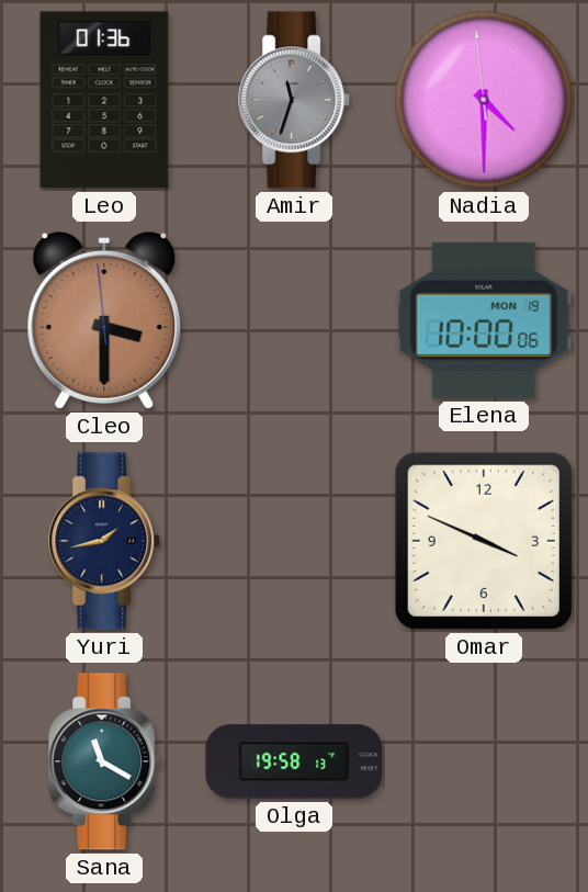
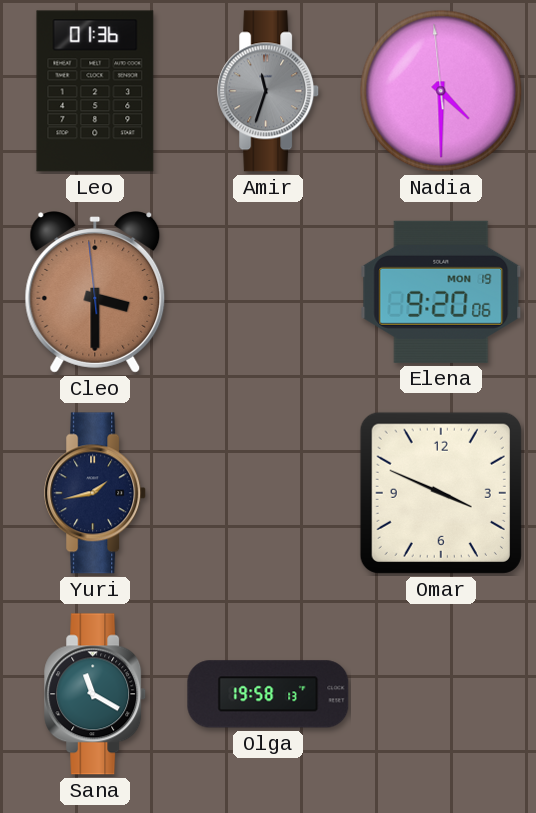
Elena: 10:00 -> 9:20 (441, 292)
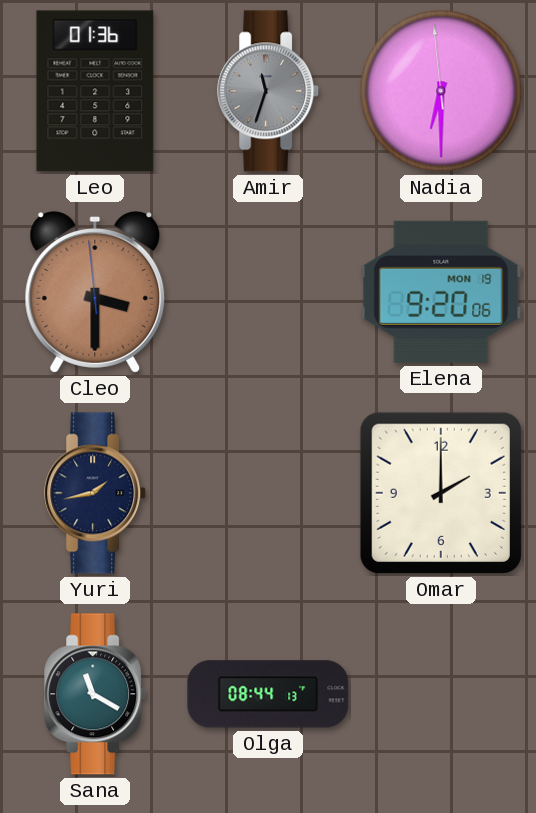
Nadia: 4:29 -> 6:29 (441, 91)
Omar: 3:49 -> 2:00 (441, 493)
Olga: 19:58 -> 08:44 (268, 694)
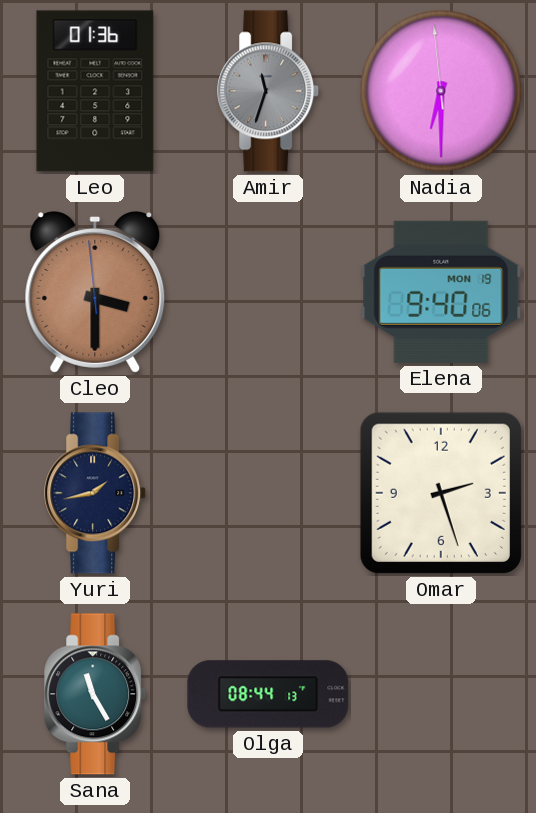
Elena: 9:20 -> 9:40 (441, 292)
Omar: 2:00 -> 2:27 (441, 493)
Sana: 11:20 -> 11:25 (96, 694)
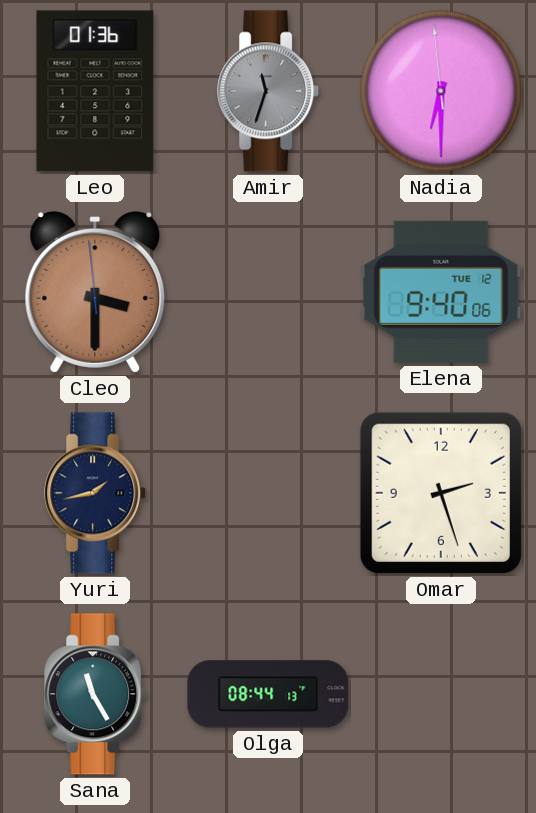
Elena date: MON 19 -> TUE 12 (441, 292)
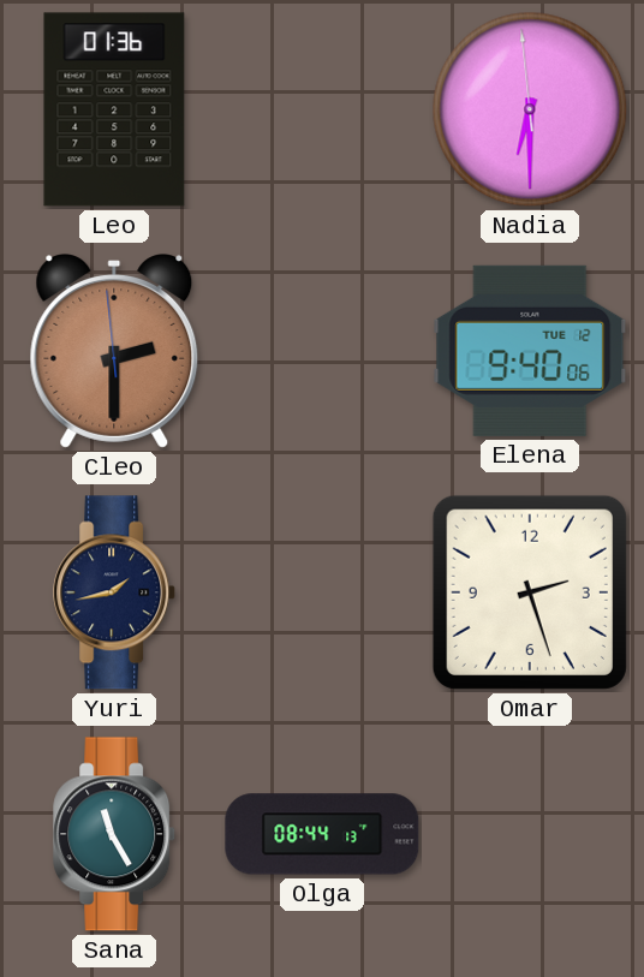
Amir: 11:33 -> none (269, 91)
Cleo: 3:29 -> 2:29 (114, 351)
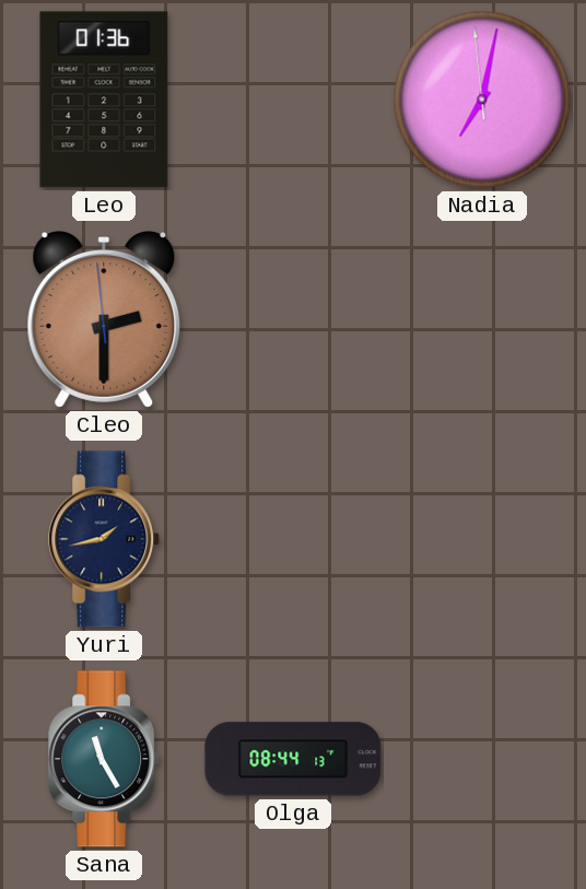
Nadia: 6:29 -> 7:01 (482, 100)
Elena: 9:40 -> none (530, 351)
Omar: 2:27 -> none (530, 592)
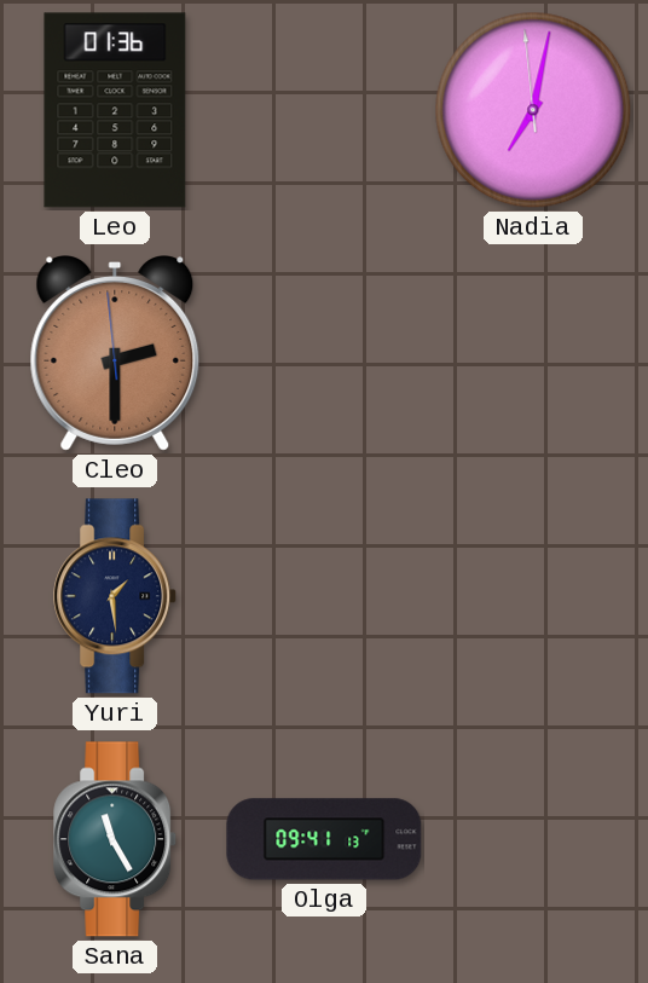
Yuri: 1:43 -> 1:29 (116, 596)
Olga: 08:44 -> 09:41 (324, 839)
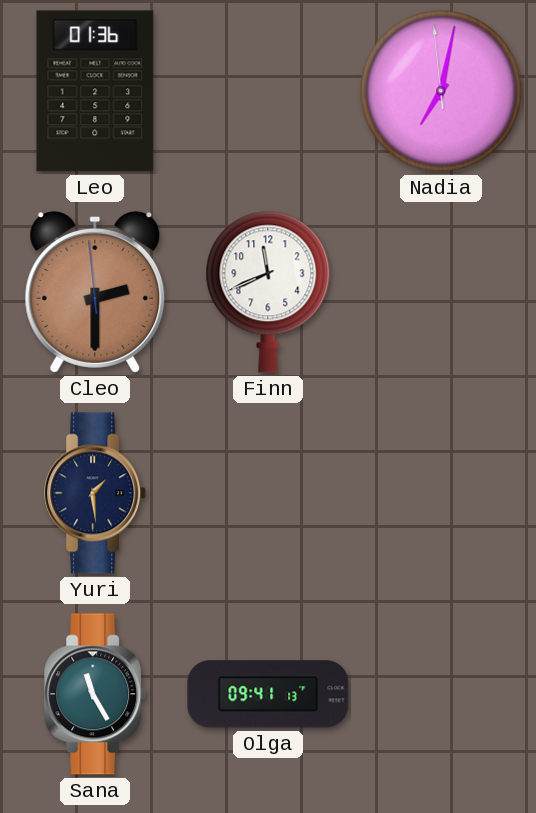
Finn: none -> 11:41 (268, 292)
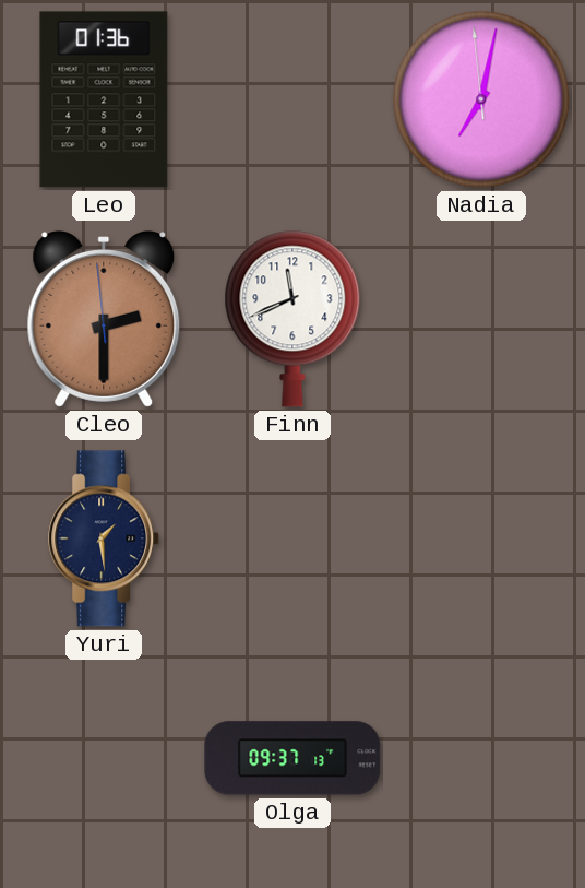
Sana: 11:25 -> none (96, 694)
Olga: 09:41 -> 09:37 (292, 758)
